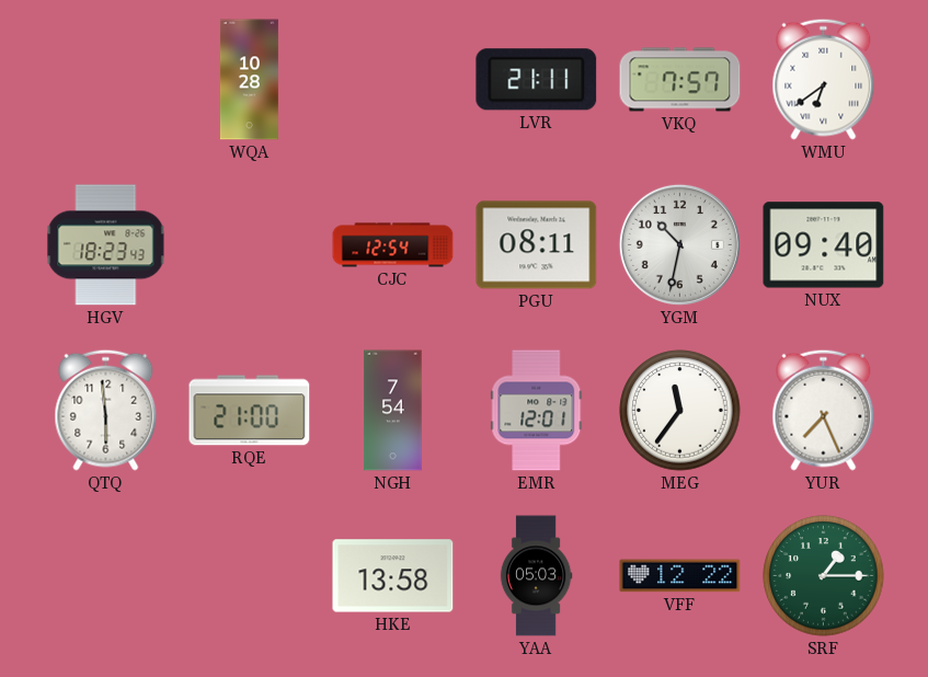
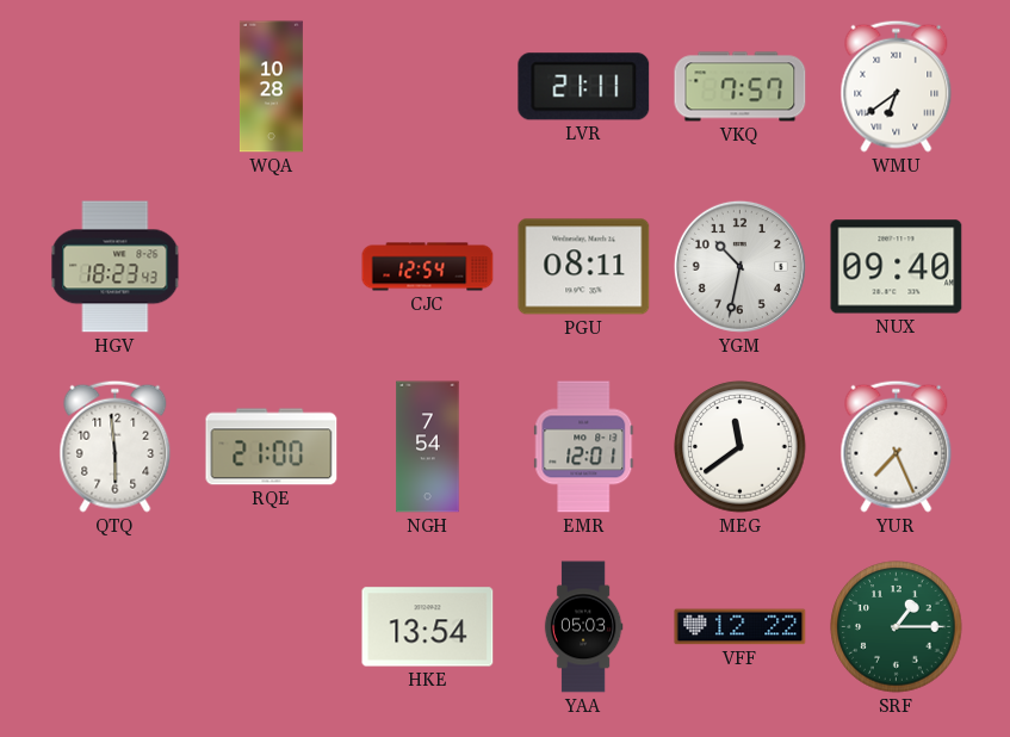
MEG: 11:36 -> 11:39 (741, 447)
HKE: 13:58 -> 13:54 (428, 627)
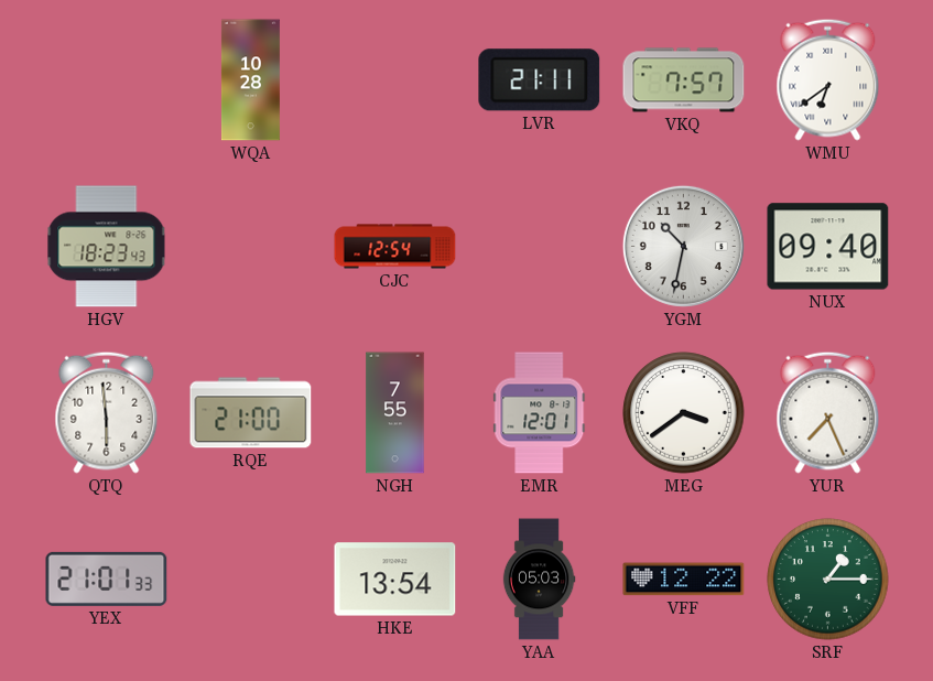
PGU: 08:11 -> none (584, 267)
NGH: 7:54 -> 7:55 (395, 413)
MEG: 11:39 -> 3:39 (684, 413)
YEX: none -> 21:01 (107, 579)
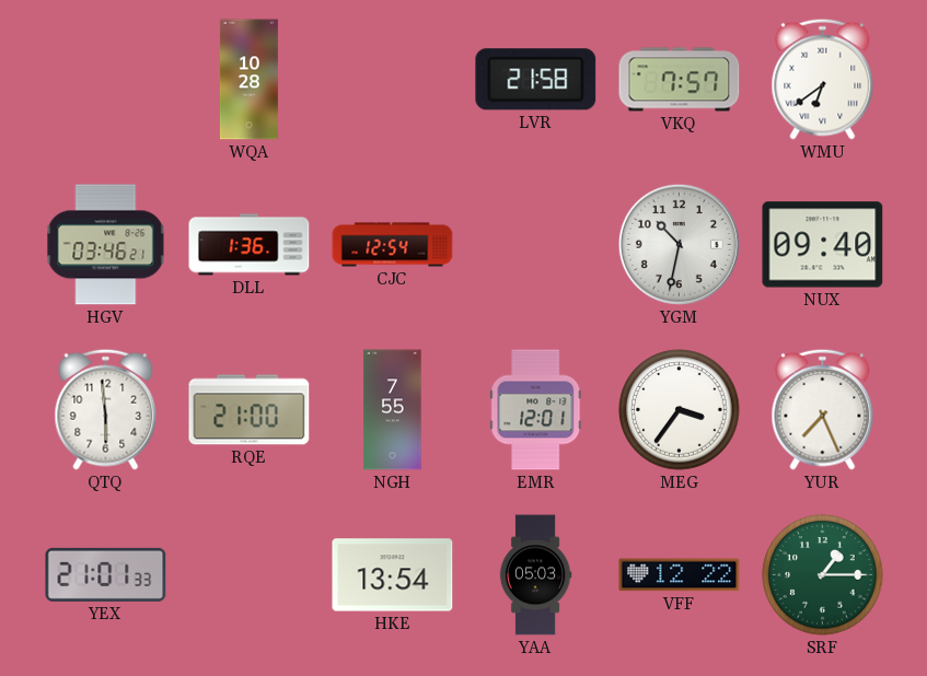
LVR: 21:11 -> 21:58 (536, 80)
HGV: 18:23 -> 03:46 (106, 245)
DLL: none -> 1:36 (250, 245)
MEG: 3:39 -> 3:36 (680, 410)
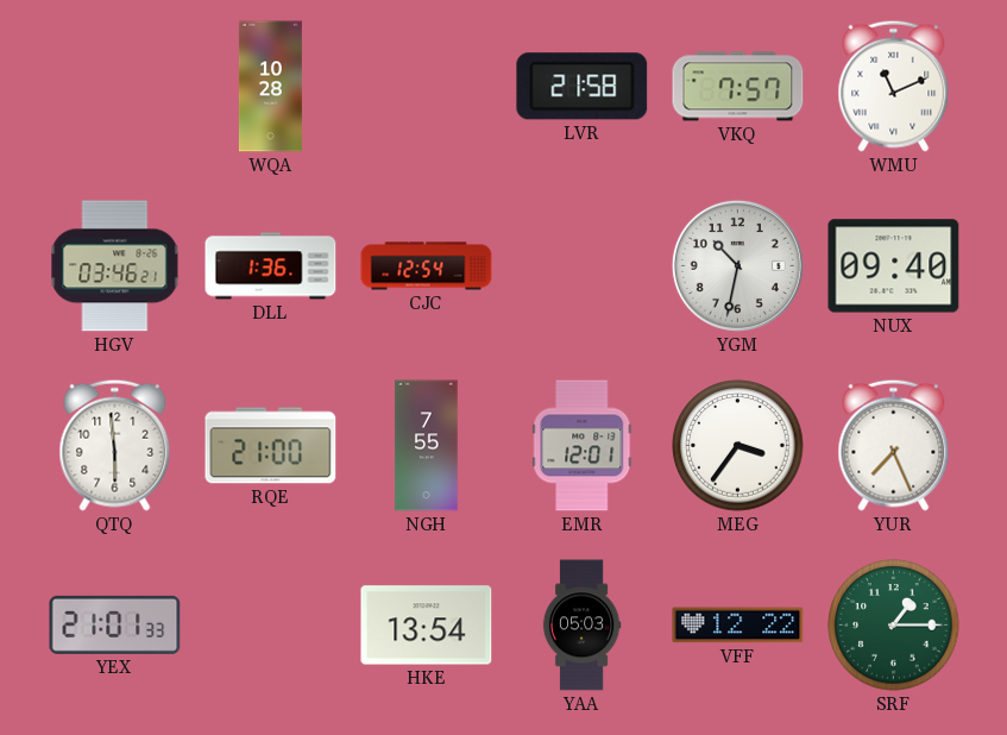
WMU: 6:39 -> 11:11 (894, 86)
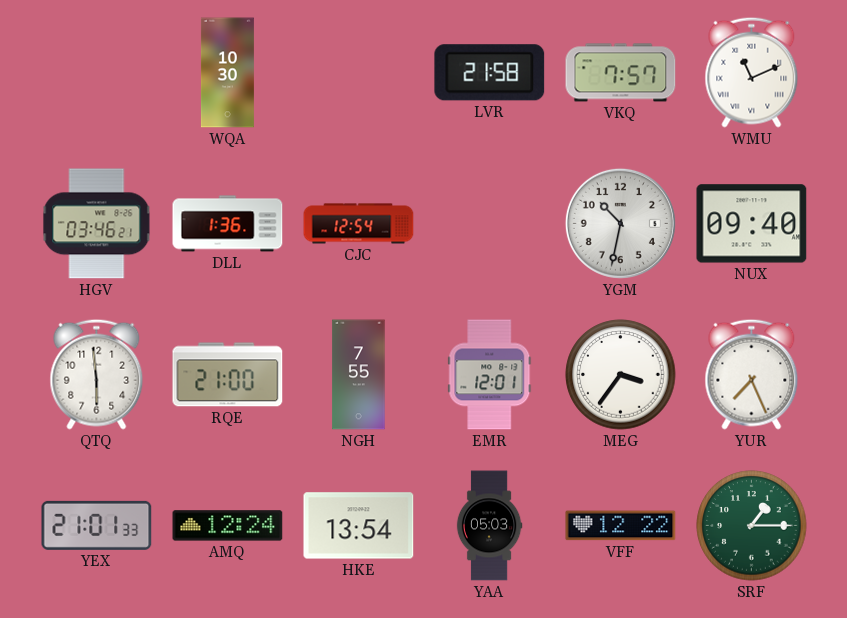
WQA: 10:28 -> 10:30 (227, 73)
AMQ: none -> 12:24 (228, 526)
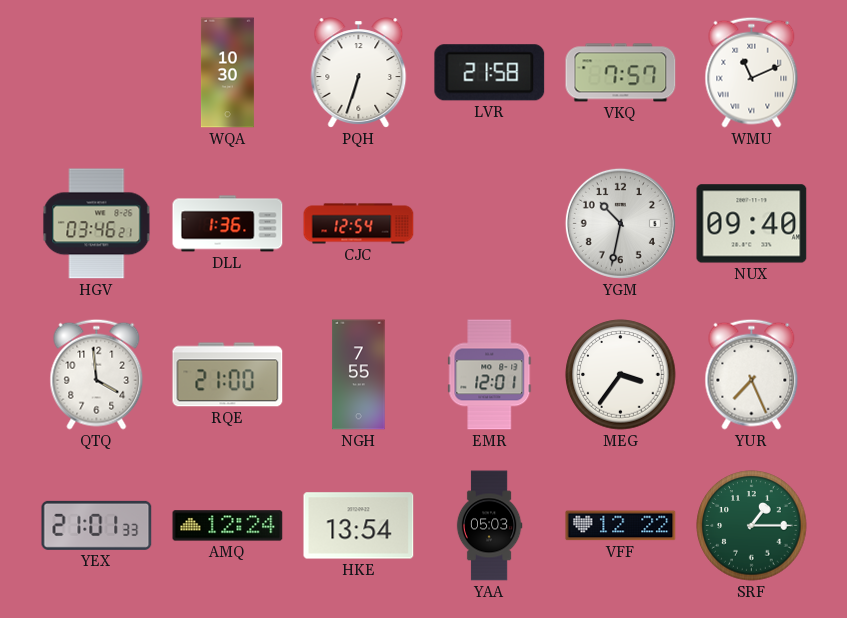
PQH: none -> 6:33 (359, 73)
QTQ: 5:59 -> 3:59 (97, 374)
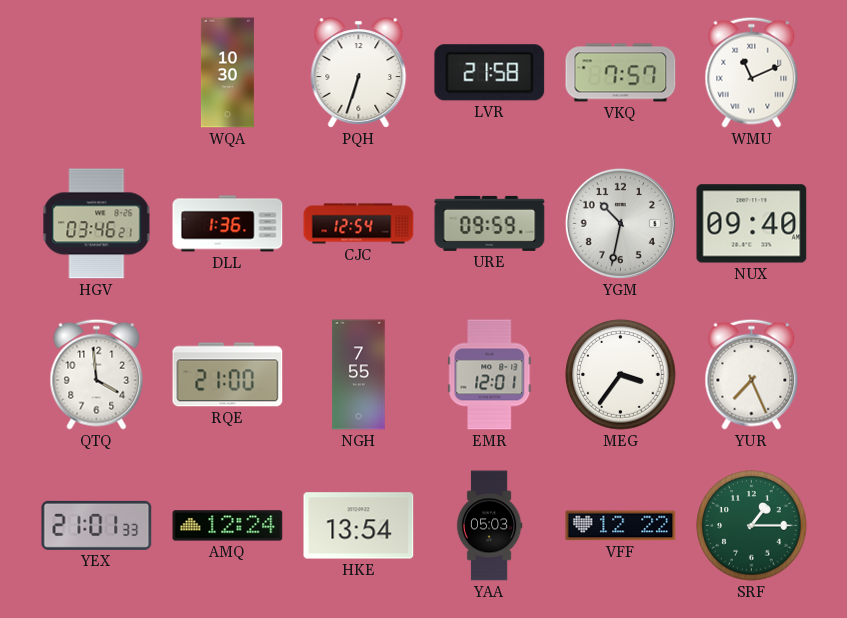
URE: none -> 09:59 (490, 223)
